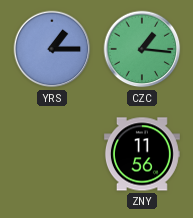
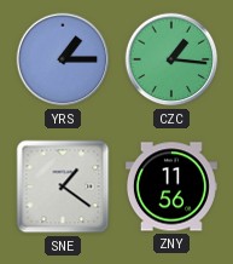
SNE: none -> 1:21 (63, 186)
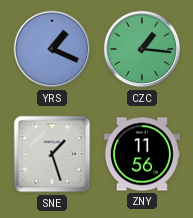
YRS: 1:15 -> 1:19 (52, 49)
SNE: 1:21 -> 1:27 (52, 154)
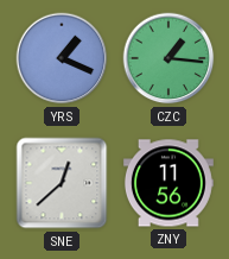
SNE: 1:27 -> 12:38 (62, 183)
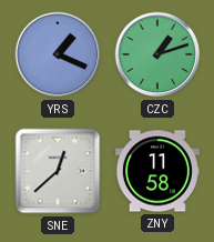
CZC: 1:16 -> 1:12 (157, 54)
ZNY: 11:56 -> 11:58 (157, 171)
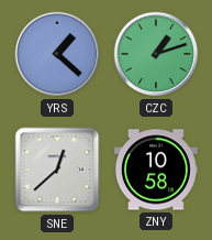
YRS: 1:19 -> 1:22 (57, 54)
ZNY: 11:58 -> 10:58 (156, 170)
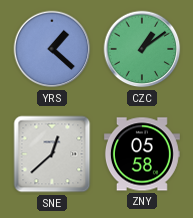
CZC: 1:12 -> 1:09 (142, 49)
ZNY: 10:58 -> 05:58 (142, 154)
